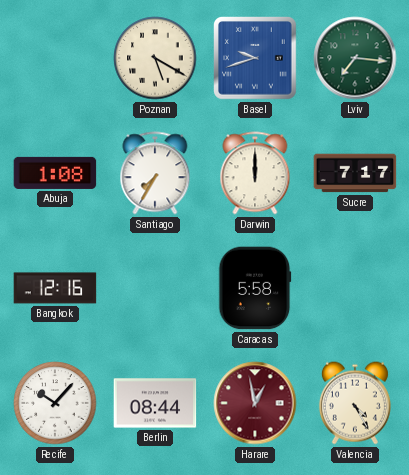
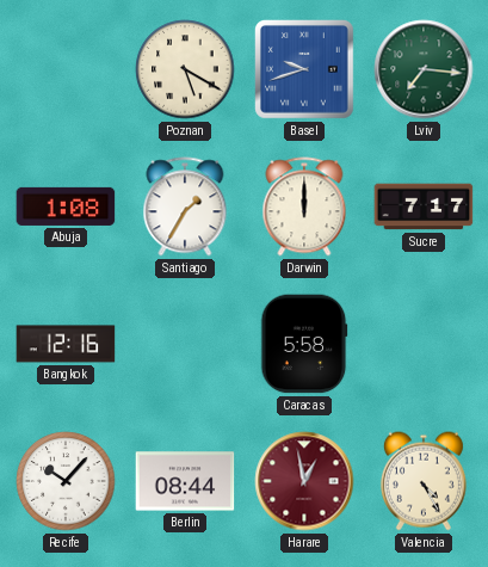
Santiago: 7:35 -> 1:35 (185, 207)
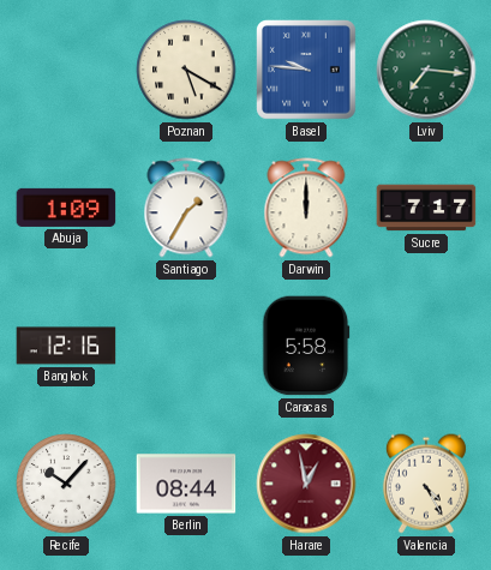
Basel: 9:42 -> 9:46 (307, 71)
Abuja: 1:08 -> 1:09 (66, 208)
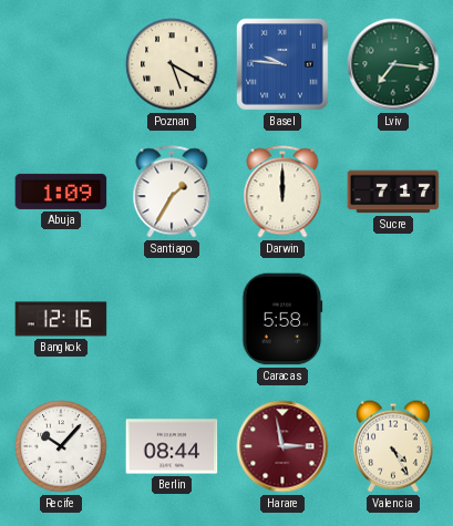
Harare: 12:58 -> 2:58 (282, 446)
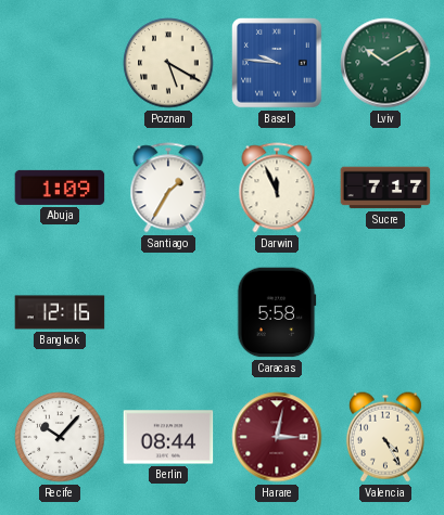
Lviv: 7:16 -> 10:10 (385, 63)
Darwin: 12:00 -> 11:56 (277, 188)
Harare: 2:58 -> 3:02 (277, 437)
